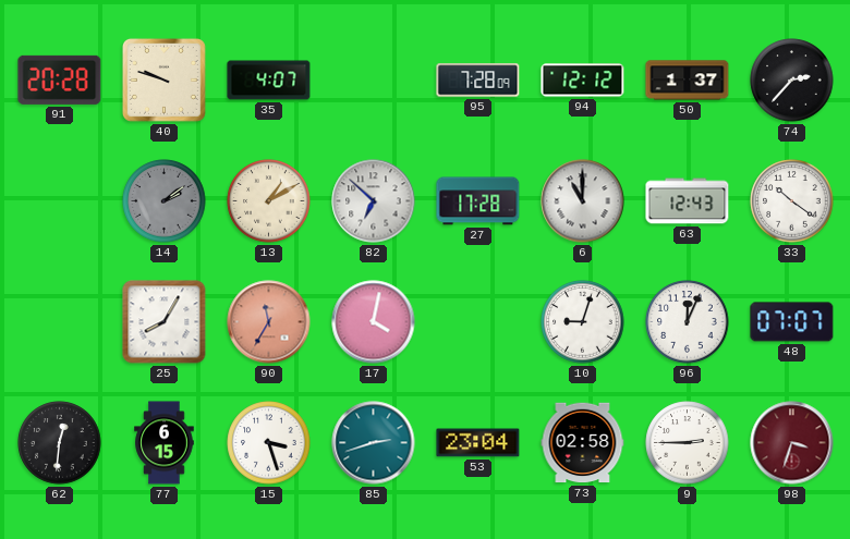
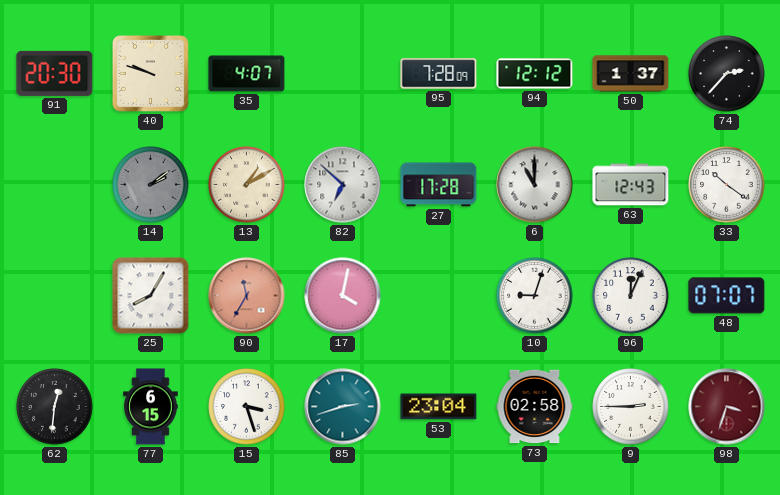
91: 20:28 -> 20:30 (55, 73)
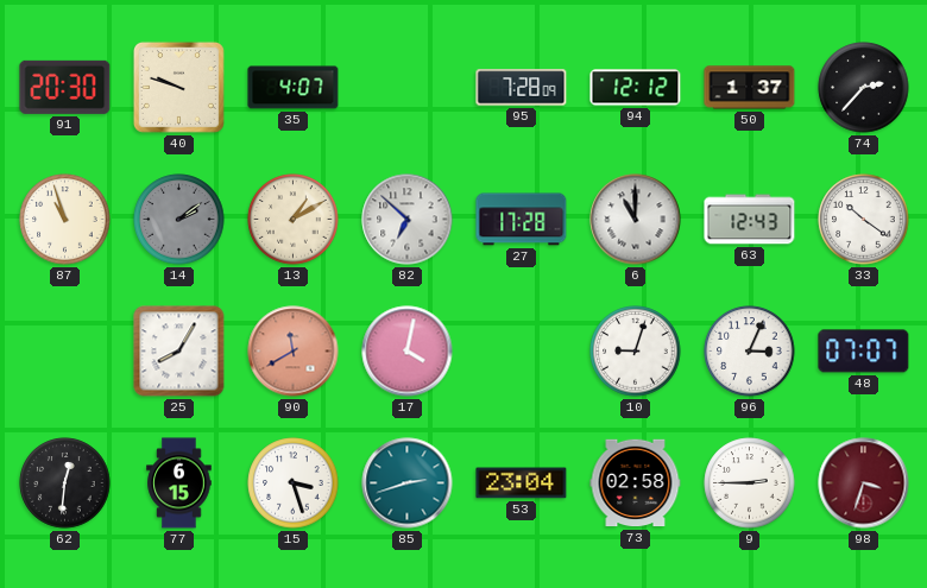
87: none -> 10:57 (65, 220)
90: 11:35 -> 11:40 (294, 352)
96: 12:04 -> 3:04 (750, 352)
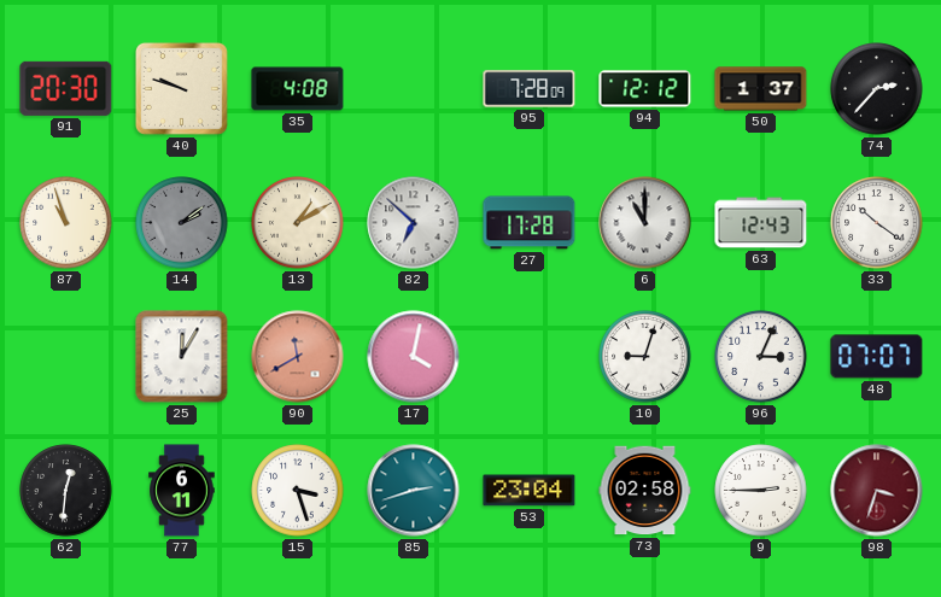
35: 4:07 -> 4:08 (298, 89)
25: 8:05 -> 12:05 (182, 357)
77: 6:15 -> 6:11 (182, 491)
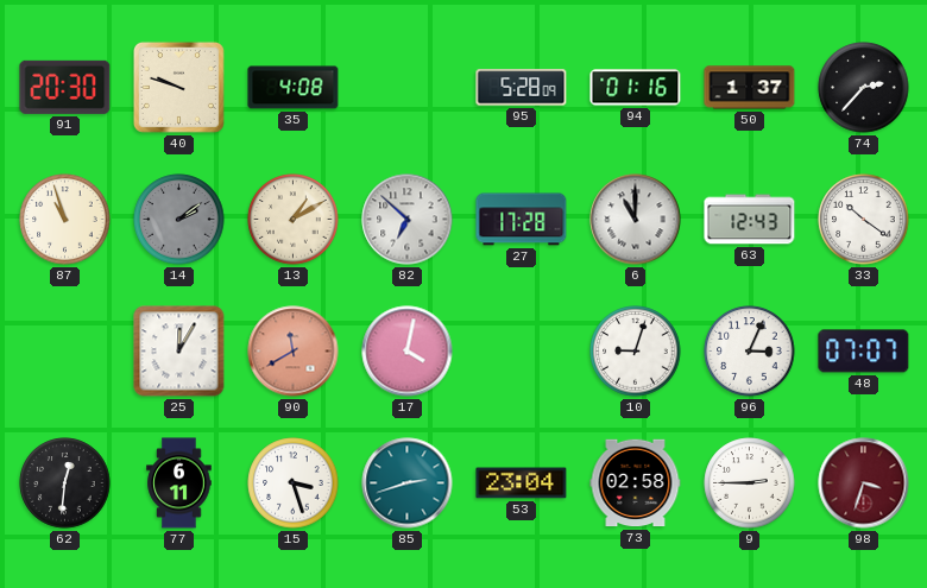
95: 7:28 -> 5:28 (522, 88)
94: 12:12 -> 01:16 (636, 88)
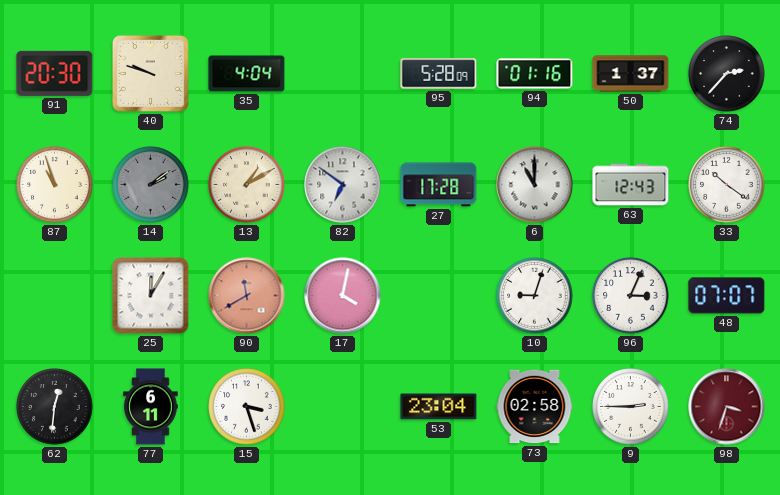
35: 4:08 -> 4:04 (247, 74)
82: 6:52 -> 6:51 (343, 185)
85: 2:42 -> none (408, 483)
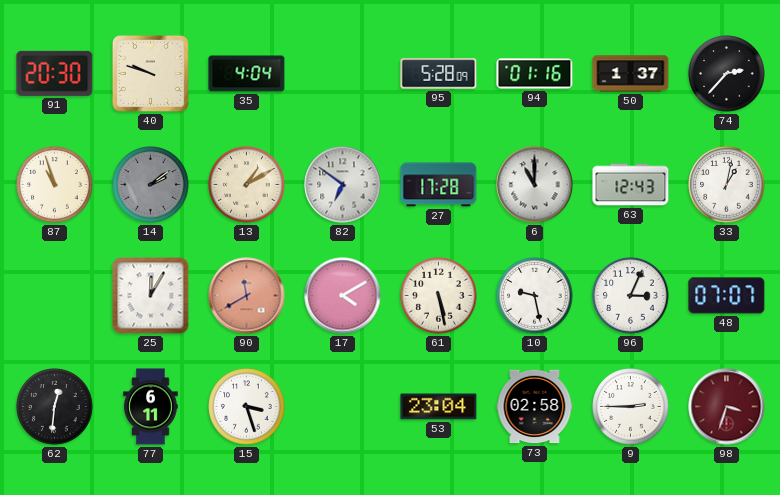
33: 10:21 -> 1:02 (727, 185)
17: 4:02 -> 4:10 (343, 296)
61: none -> 5:28 (439, 296)
10: 9:03 -> 9:28 (535, 296)
